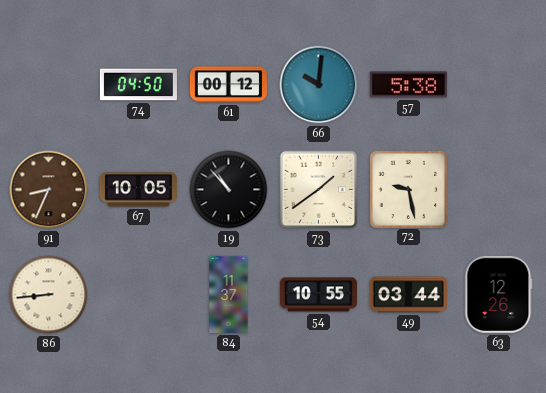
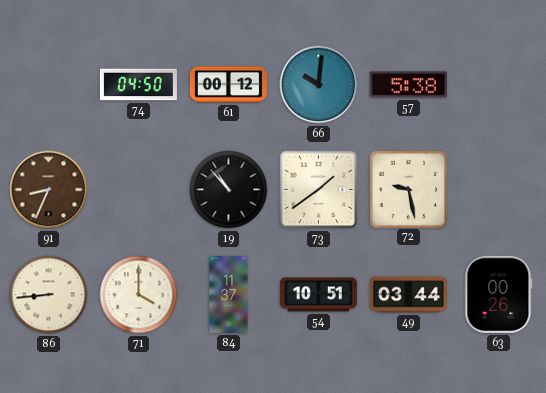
67: 10:05 -> none (138, 190)
71: none -> 4:00 (139, 295)
54: 10:55 -> 10:51 (318, 295)
63: 12:26 -> 00:26 (499, 294)
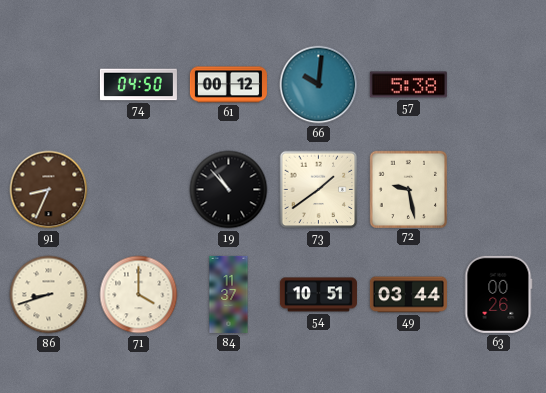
86: 8:44 -> 8:42 (49, 295)
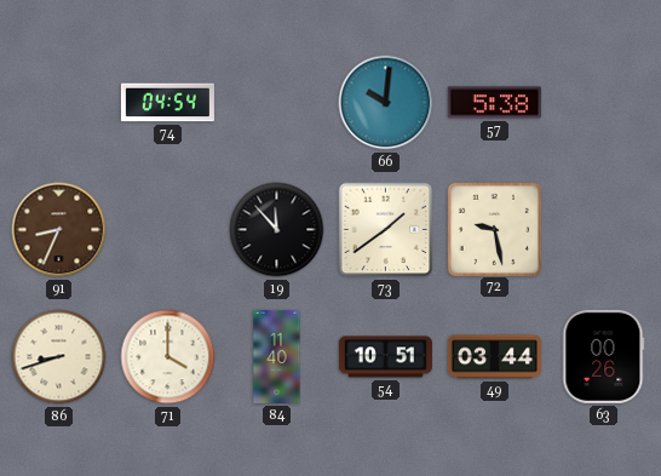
74: 04:50 -> 04:54 (167, 103)
61: 00:12 -> none (228, 85)
19: 10:53 -> 11:53 (277, 230)
84: 11:37 -> 11:40 (277, 356)
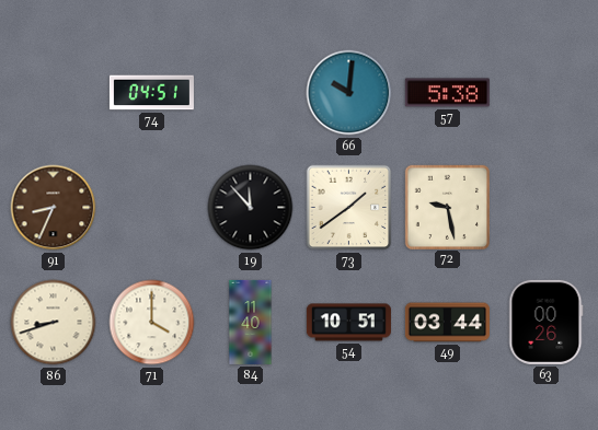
74: 04:54 -> 04:51 (151, 93)
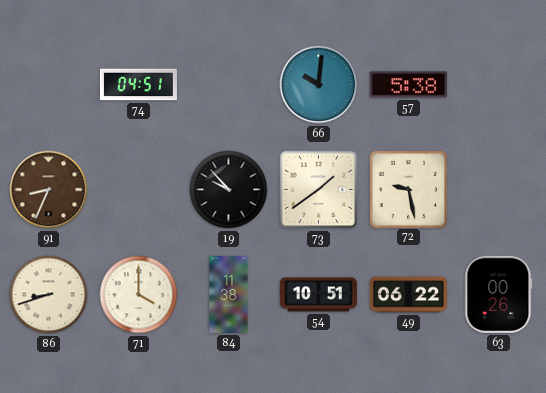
19: 11:53 -> 9:53 (229, 190)
84: 11:40 -> 11:38 (229, 294)
49: 03:44 -> 06:22 (408, 295)
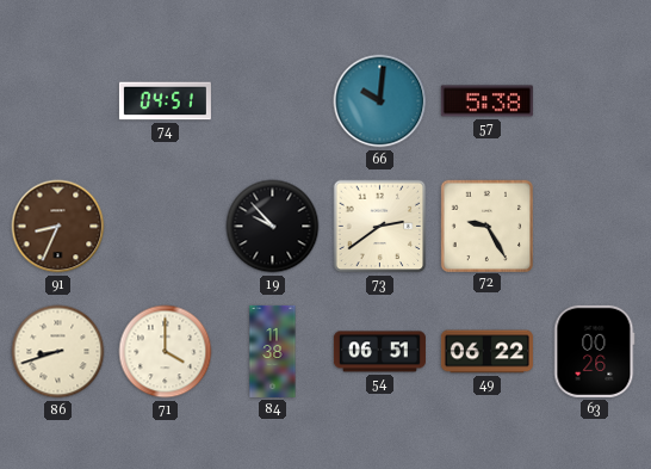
73: 1:39 -> 2:39 (380, 227)
72: 9:28 -> 9:25 (486, 226)
54: 10:51 -> 06:51 (379, 352)
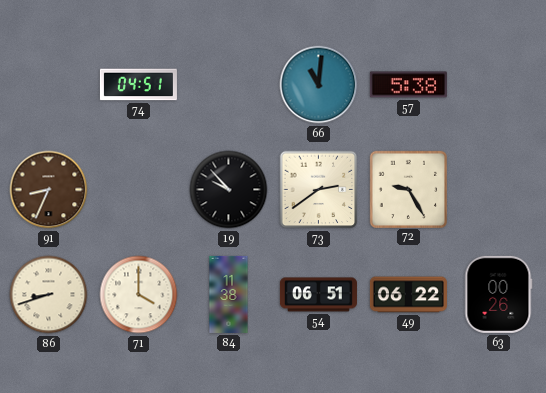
66: 10:01 -> 11:01 (319, 85)
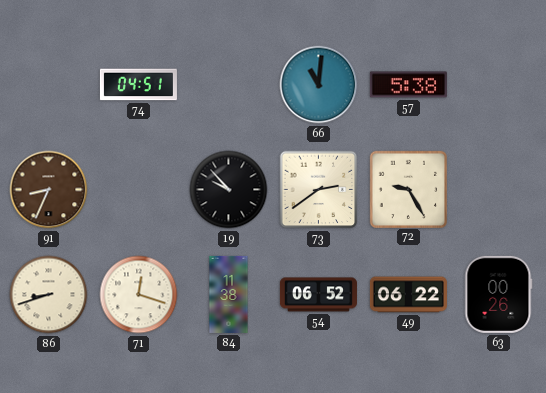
71: 4:00 -> 12:18 (139, 295)
54: 06:51 -> 06:52 (318, 295)
